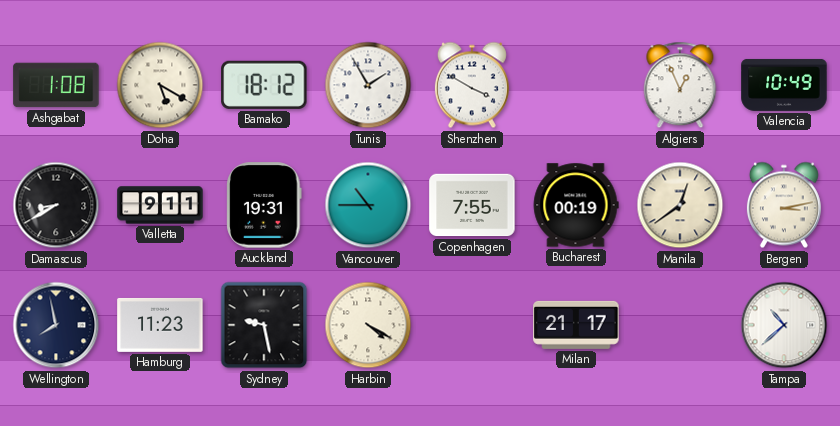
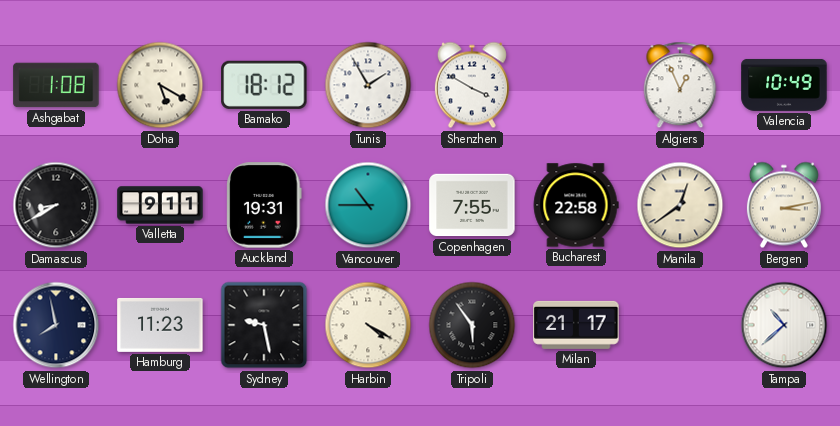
Bucharest: 00:19 -> 22:58 (576, 205)
Tripoli: none -> 5:54 (472, 325)
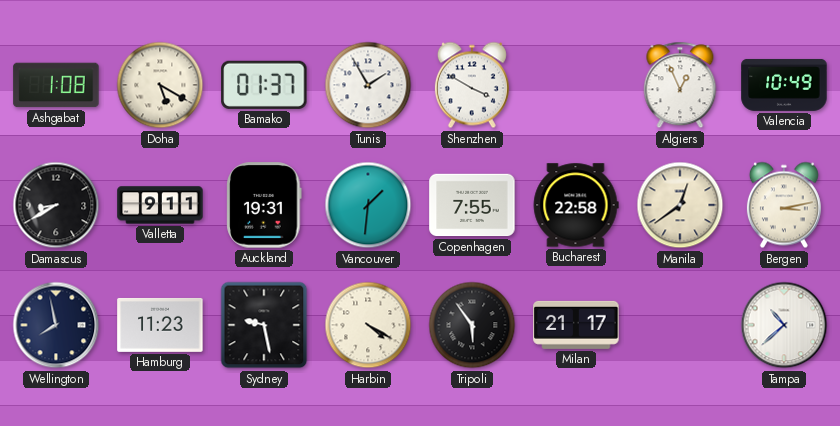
Bamako: 18:12 -> 01:37 (264, 85)
Vancouver: 10:45 -> 1:31 (368, 205)
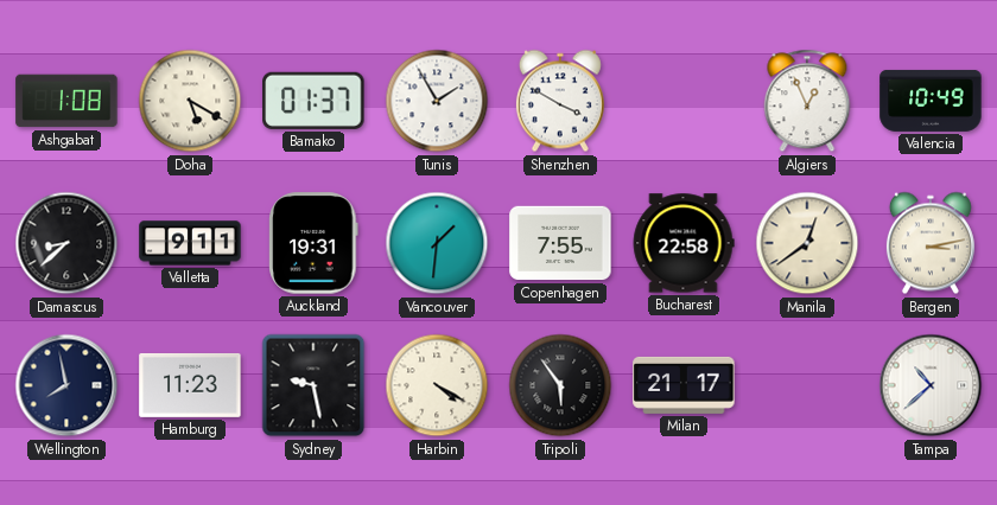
Damascus: 8:40 -> 8:38 (66, 243)
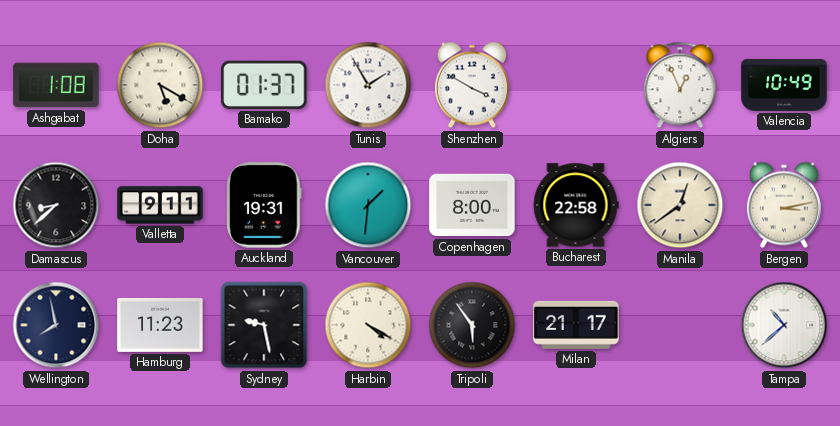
Copenhagen: 7:55 -> 8:00 (472, 205)
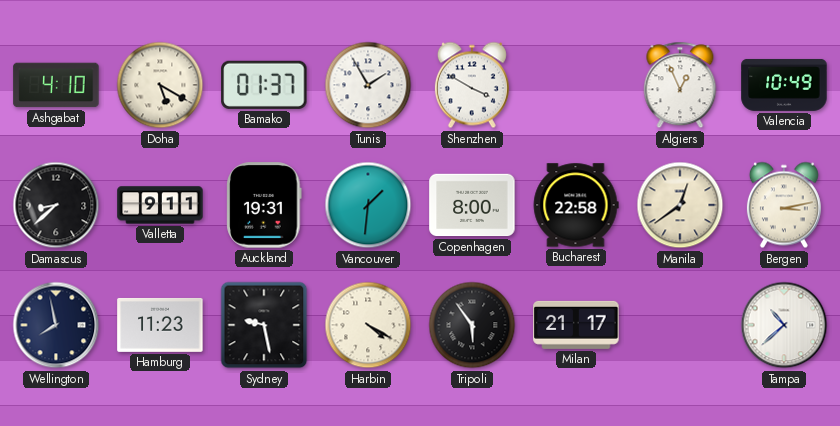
Ashgabat: 1:08 -> 4:10 (56, 85)
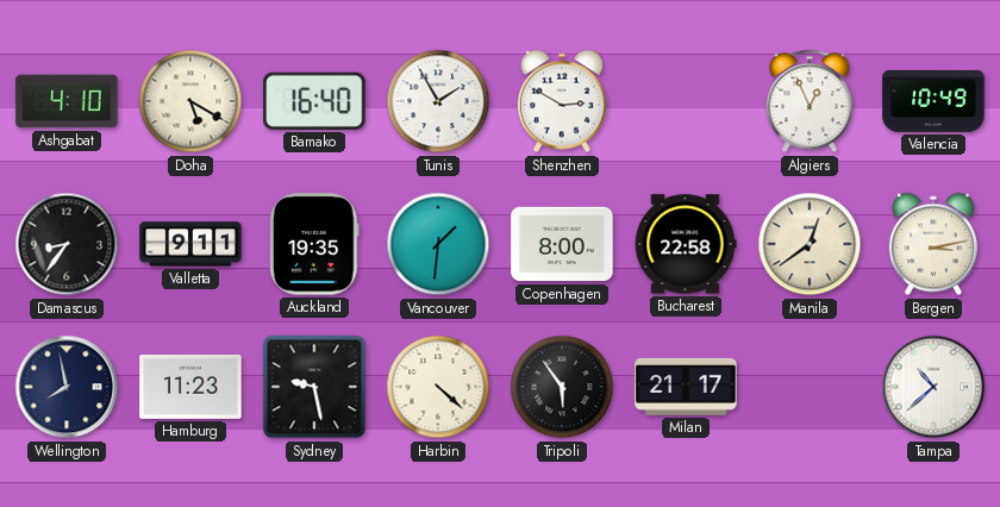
Bamako: 01:37 -> 16:40 (314, 101)
Shenzhen: 3:50 -> 2:50 (562, 101)
Damascus: 8:38 -> 8:36 (67, 244)
Auckland: 19:31 -> 19:35 (314, 244)
Harbin: 4:20 -> 4:22 (438, 387)
